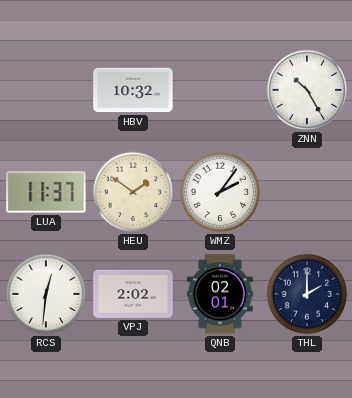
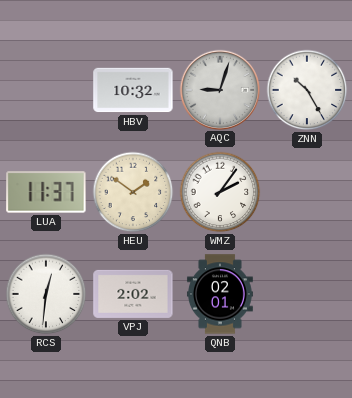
AQC: none -> 9:03 (219, 89)
THL: 2:00 -> none (307, 294)
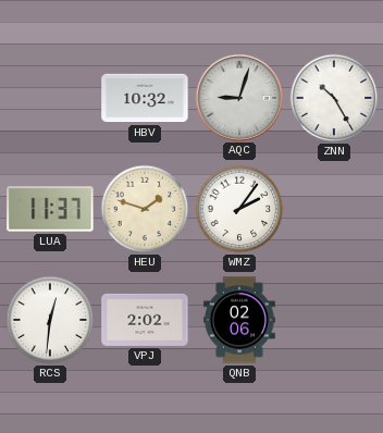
HEU: 1:51 -> 1:48 (145, 209)
QNB: 02:01 -> 02:06 (239, 320)
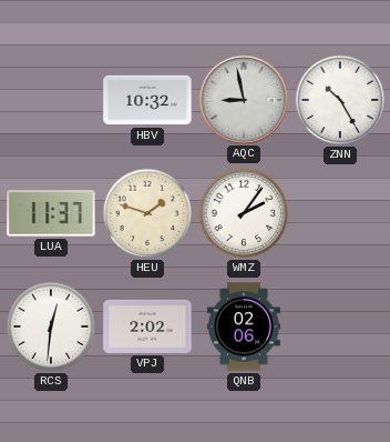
AQC: 9:03 -> 8:58 (243, 99)
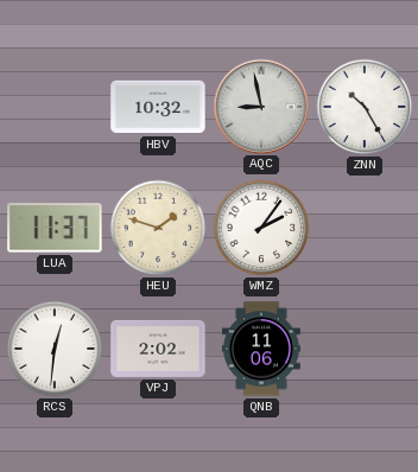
QNB: 02:06 -> 11:06 (261, 349)
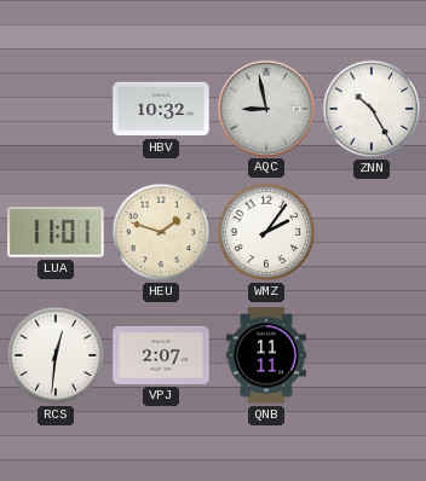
LUA: 11:37 -> 11:01 (56, 232)
VPJ: 2:02 -> 2:07 (161, 355)
QNB: 11:06 -> 11:11 (266, 355)
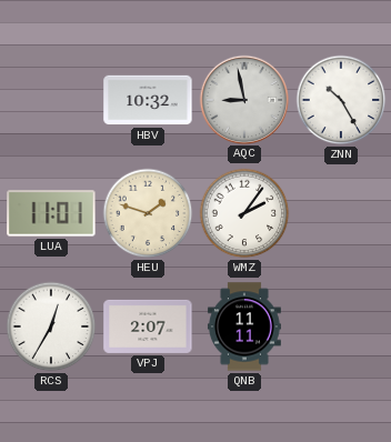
RCS: 12:31 -> 12:35 (51, 327)
